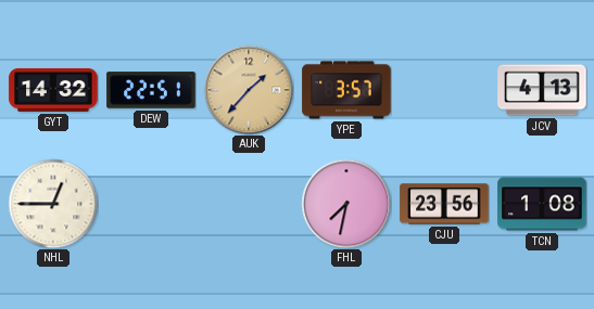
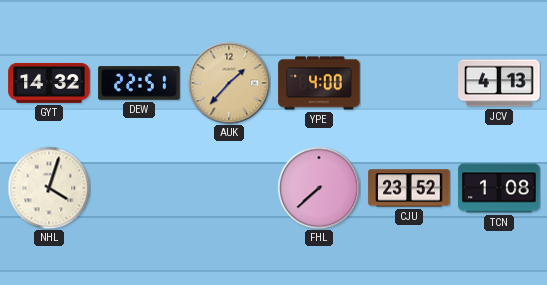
YPE: 3:57 -> 4:00 (319, 83)
NHL: 12:45 -> 4:03 (49, 188)
FHL: 7:32 -> 7:38 (319, 188)
CJU: 23:56 -> 23:52 (409, 188)
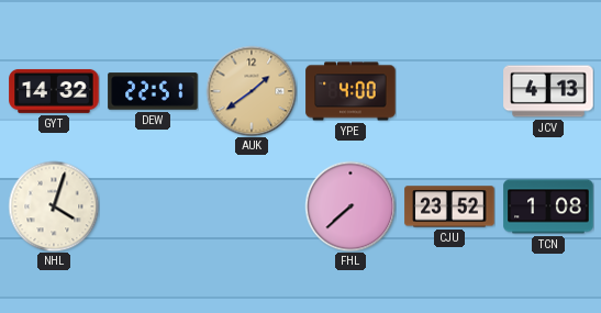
AUK: 1:37 -> 1:39 (252, 91)
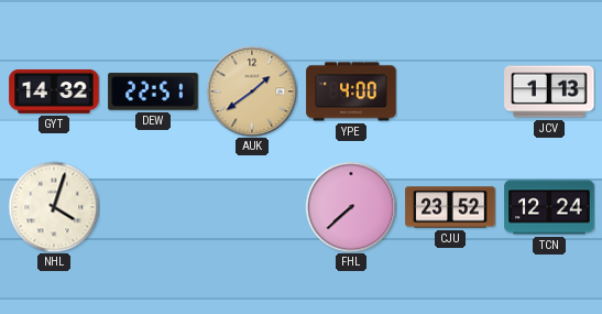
JCV: 4:13 -> 1:13 (549, 91)
TCN: 1:08 -> 12:24 (549, 207)
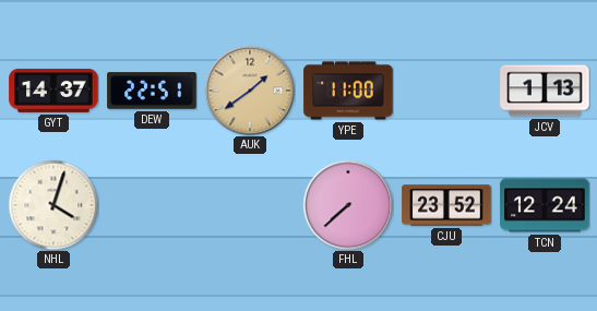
GYT: 14:32 -> 14:37 (53, 91)
YPE: 4:00 -> 11:00 (348, 91)
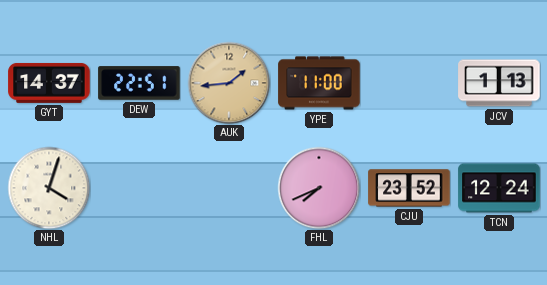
AUK: 1:39 -> 1:44 (229, 83)
FHL: 7:38 -> 7:41 (319, 188)
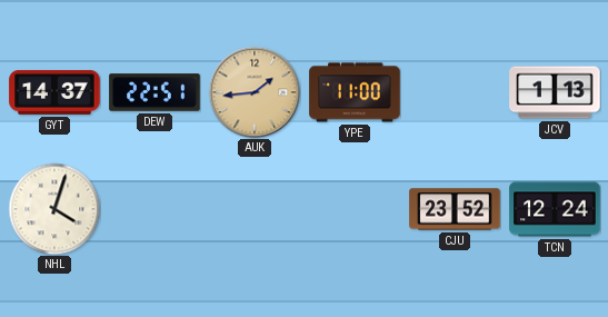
FHL: 7:41 -> none (319, 188)
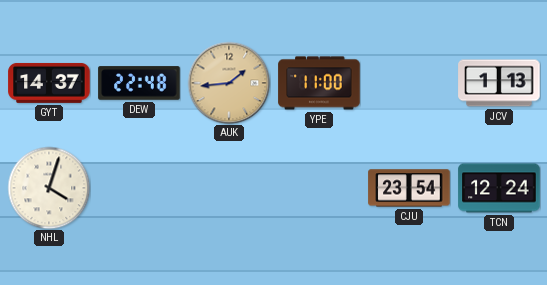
DEW: 22:51 -> 22:48 (139, 83)
CJU: 23:52 -> 23:54 (409, 188)
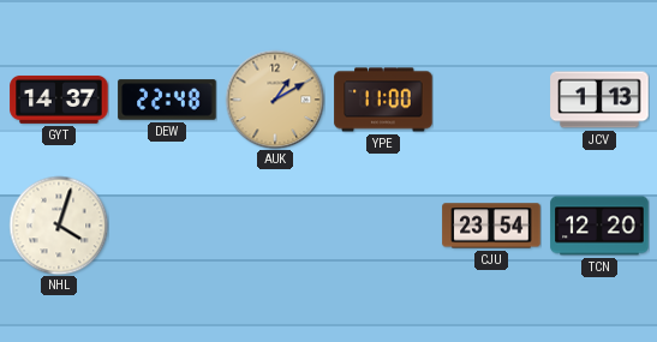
AUK: 1:44 -> 1:10 (275, 100)
TCN: 12:24 -> 12:20 (599, 226)
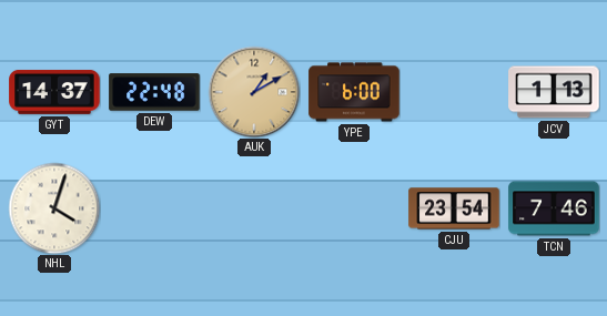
YPE: 11:00 -> 6:00 (354, 92)
TCN: 12:20 -> 7:46 (554, 208)
